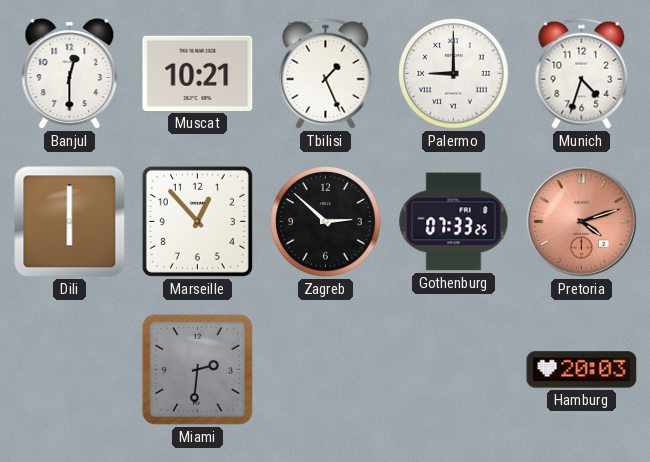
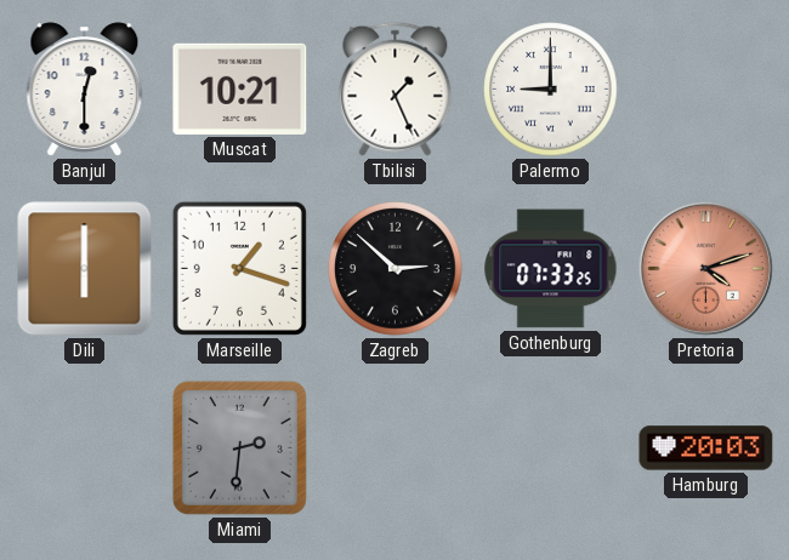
Munich: 4:33 -> none (582, 73)
Marseille: 12:53 -> 1:18 (239, 268)
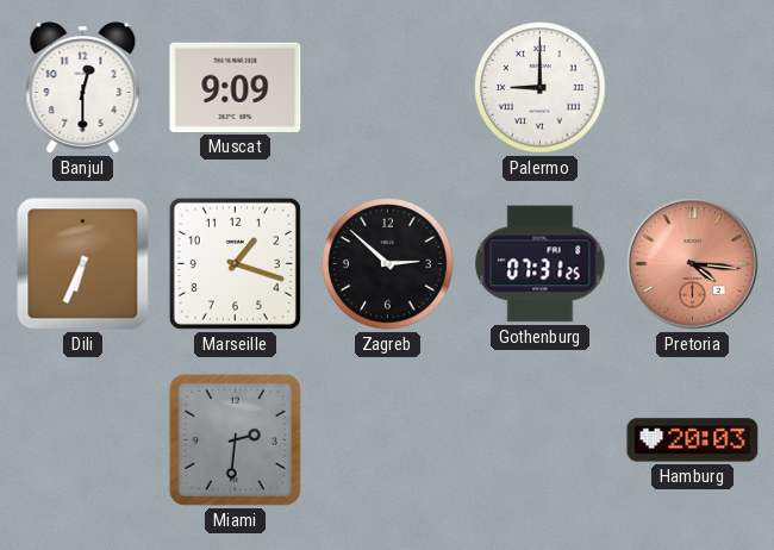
Muscat: 10:21 -> 9:09 (236, 87)
Tbilisi: 1:26 -> none (396, 88)
Dili: 6:00 -> 6:34 (83, 264)
Gothenburg: 07:33 -> 07:31 (541, 264)
Pretoria: 4:12 -> 4:16 (692, 263)
